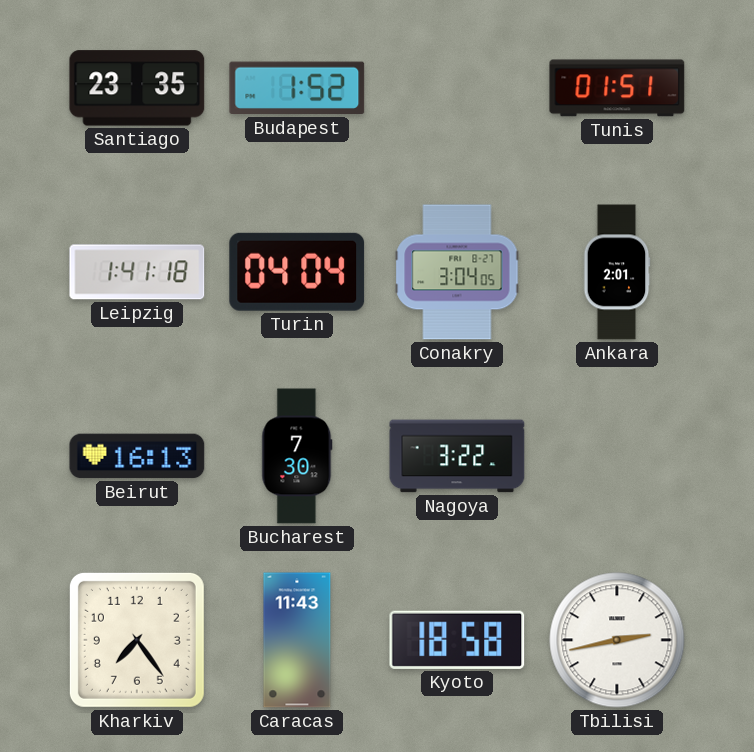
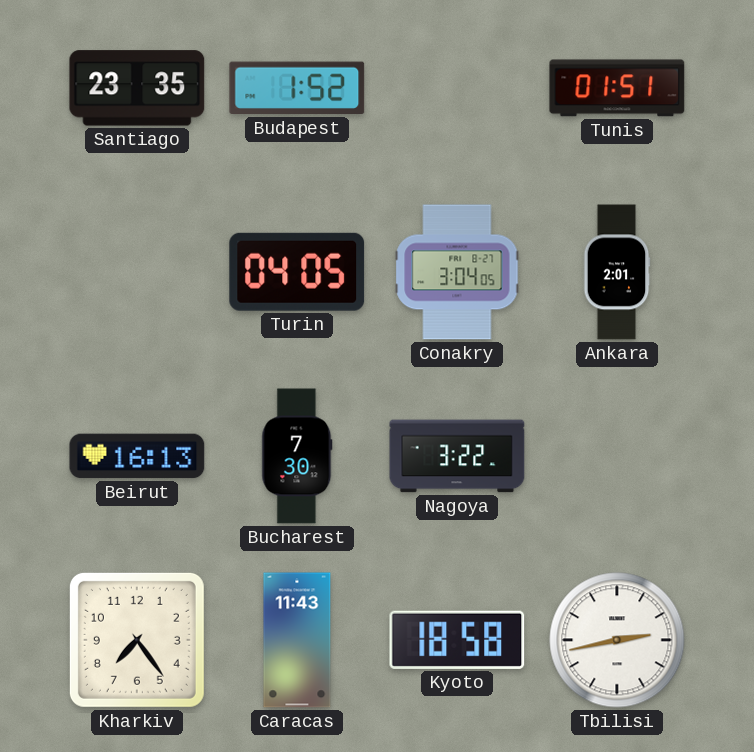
Leipzig: 1:41 -> none (137, 272)
Turin: 04:04 -> 04:05 (297, 272)
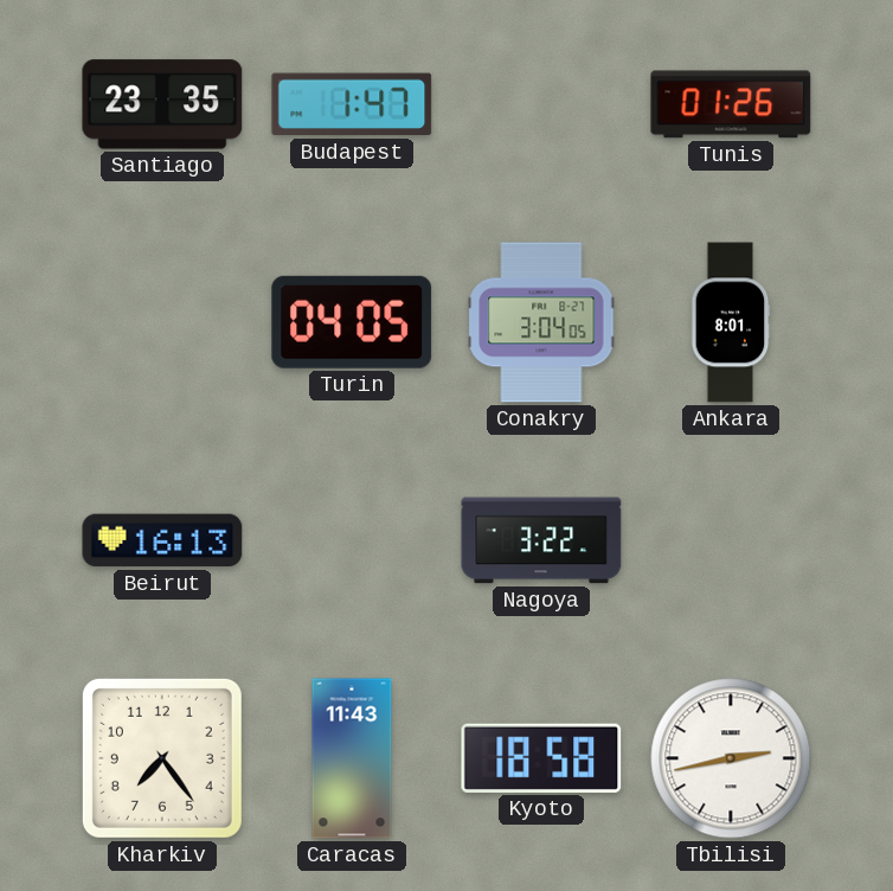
Budapest: 1:52 -> 1:47 (352, 104)
Tunis: 01:51 -> 01:26 (731, 104)
Ankara: 2:01 -> 8:01 (731, 322)
Bucharest: 7:30 -> none (297, 456)
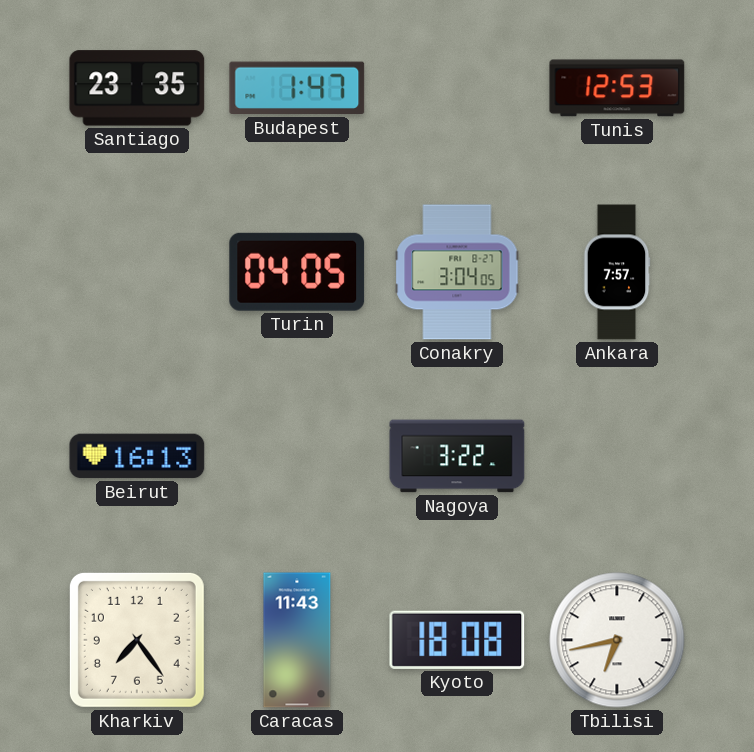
Tunis: 01:26 -> 12:53 (617, 88)
Ankara: 8:01 -> 7:57 (617, 272)
Kyoto: 18:58 -> 18:08 (457, 640)
Tbilisi: 2:43 -> 6:43 (617, 640)
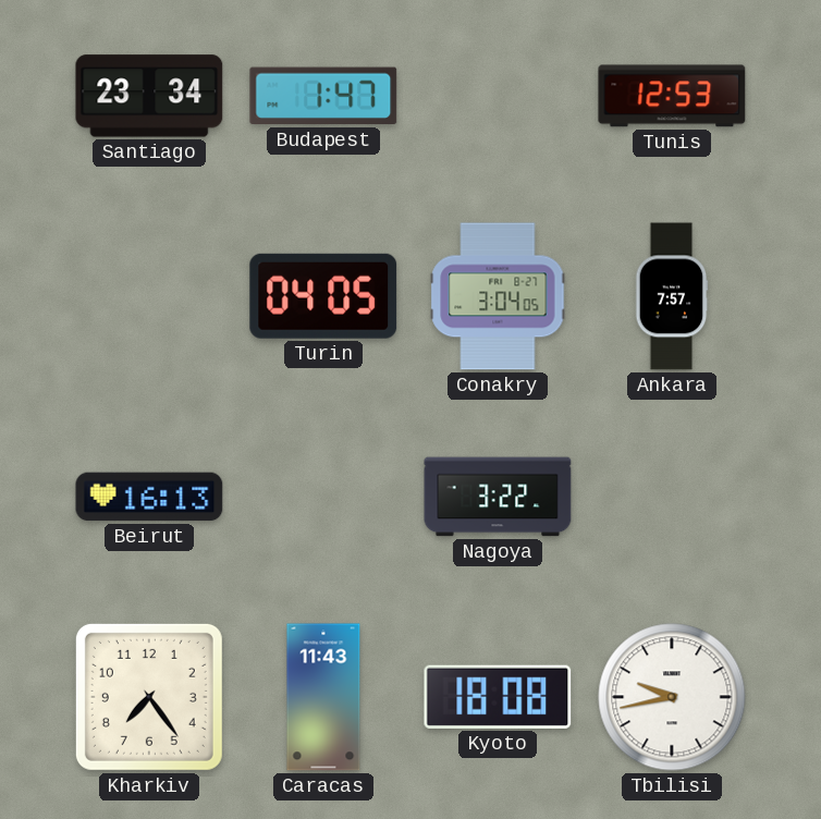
Santiago: 23:35 -> 23:34 (149, 96)
Tbilisi: 6:43 -> 9:43 (672, 697)
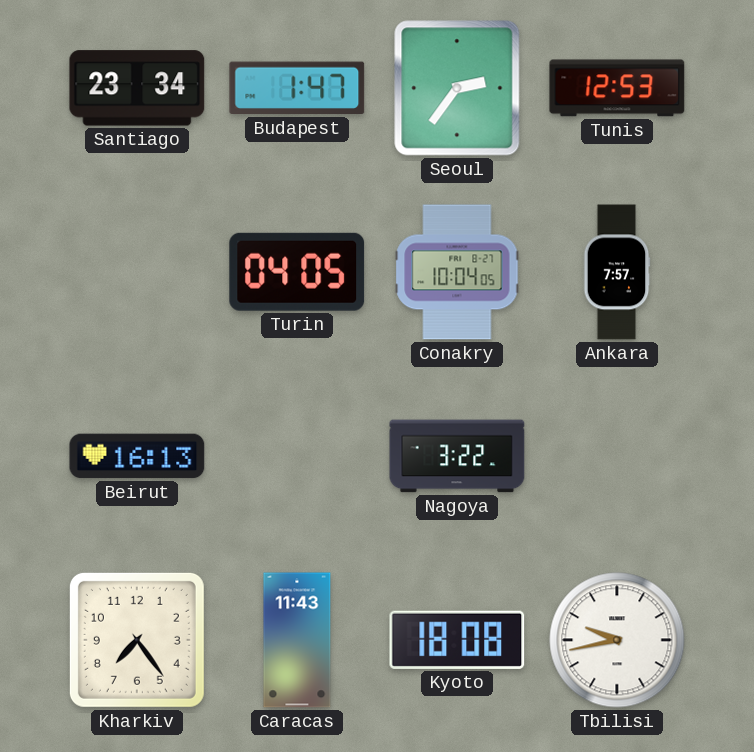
Seoul: none -> 2:36 (457, 88)
Conakry: 3:04 -> 10:04 (457, 272)
